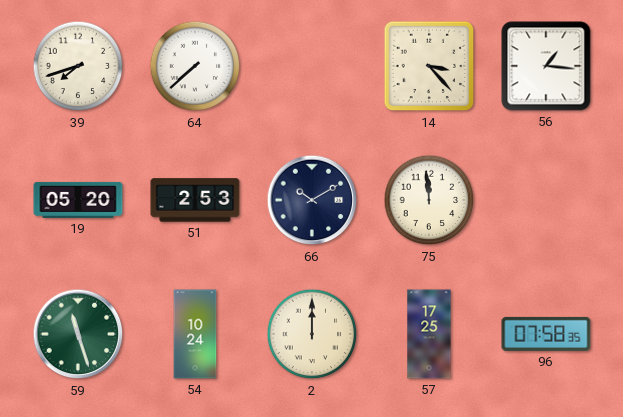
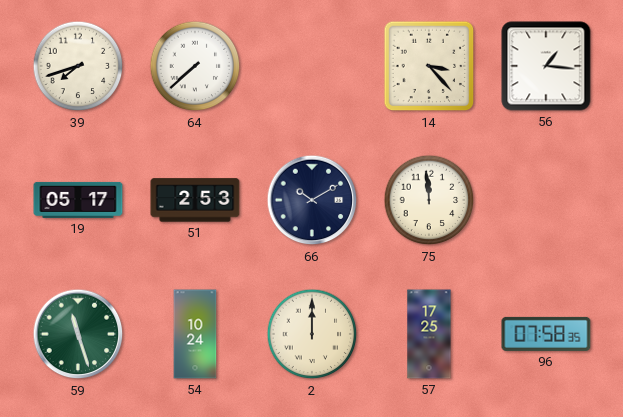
19: 05:20 -> 05:17 (78, 200)
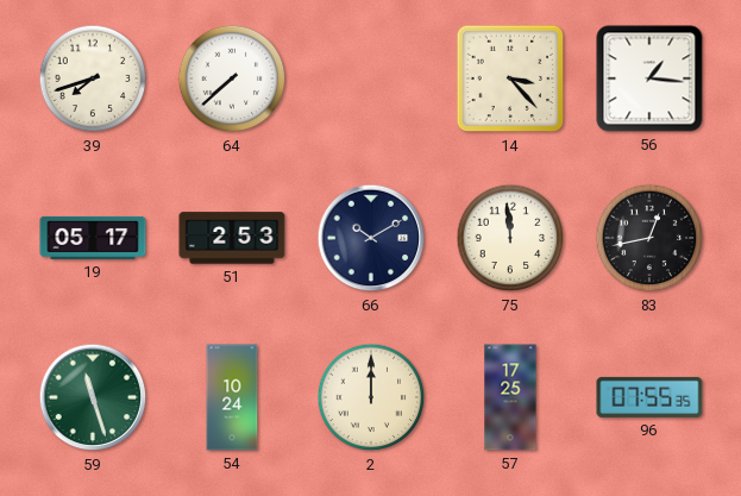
83: none -> 12:43 (649, 238)
96: 07:58 -> 07:55 (649, 397)
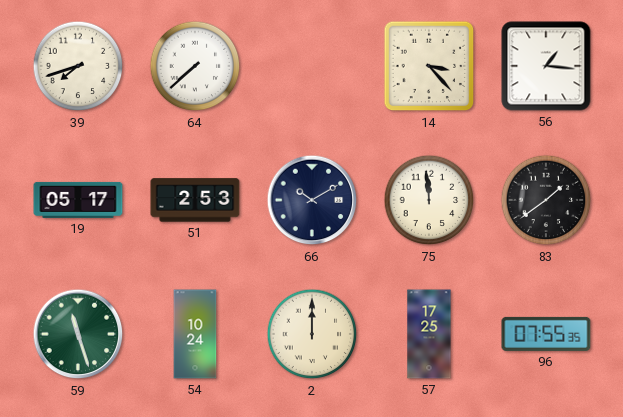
83: 12:43 -> 1:39 (546, 200)
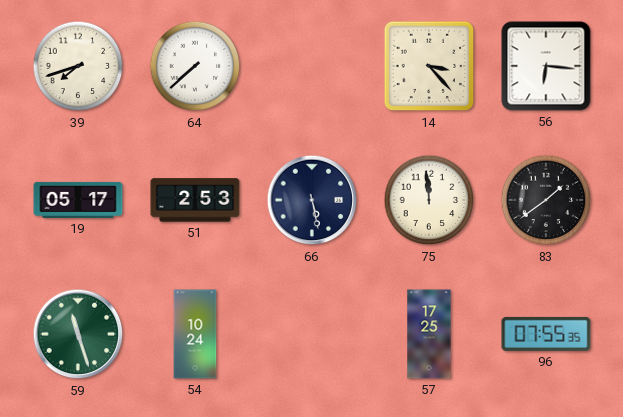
56: 1:16 -> 6:16 (546, 66)
66: 10:10 -> 5:28 (312, 200)
2: 12:00 -> none (312, 334)
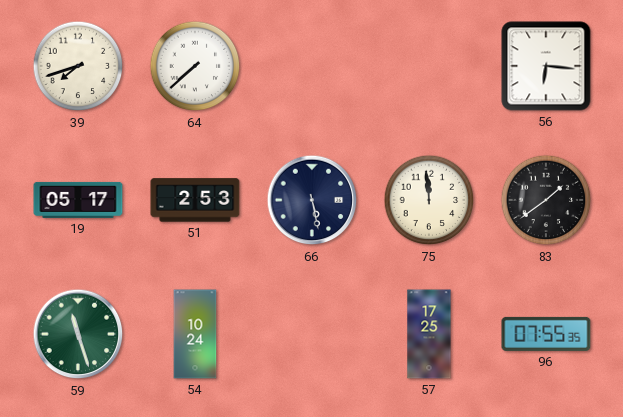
14: 3:23 -> none (429, 66)
